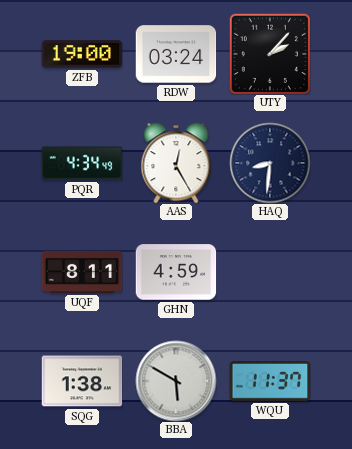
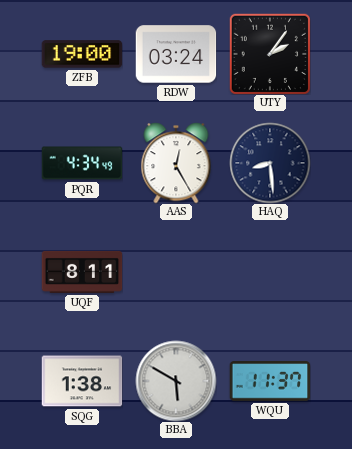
UTY: 2:07 -> 2:06 (270, 54)
HAQ: 8:31 -> 8:29 (270, 163)
GHN: 4:59 -> none (176, 272)
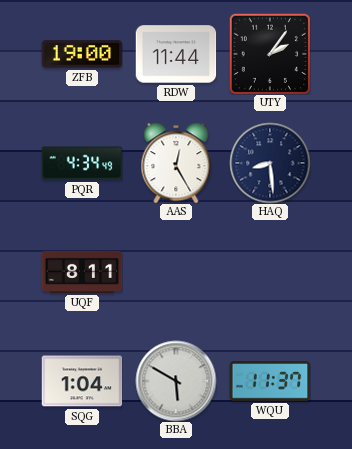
RDW: 03:24 -> 11:44 (176, 54)
SQG: 1:38 -> 1:04 (82, 381)
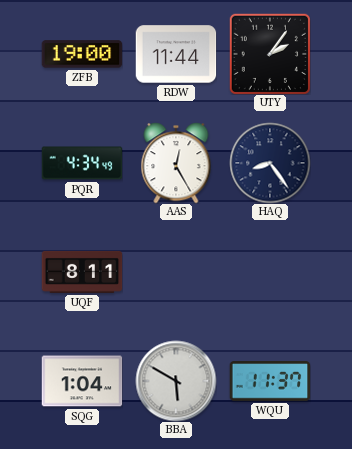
HAQ: 8:29 -> 8:24 (270, 163)
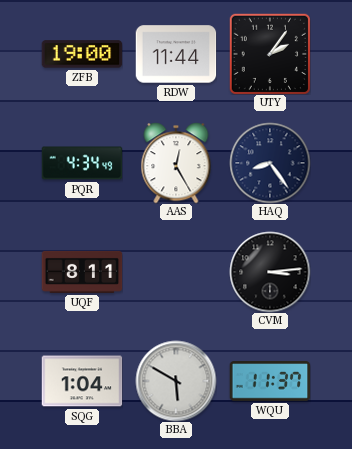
CVM: none -> 3:14 (270, 272)
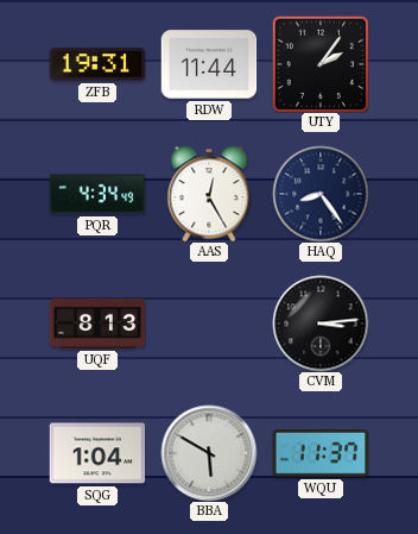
ZFB: 19:00 -> 19:31 (97, 64)
UQF: 8:11 -> 8:13 (97, 323)
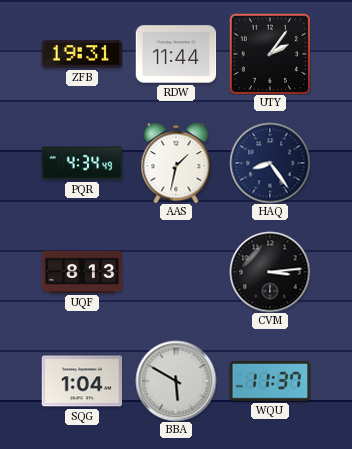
AAS: 12:25 -> 1:32 (176, 163)
